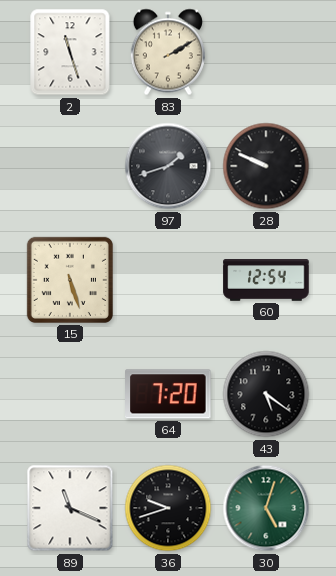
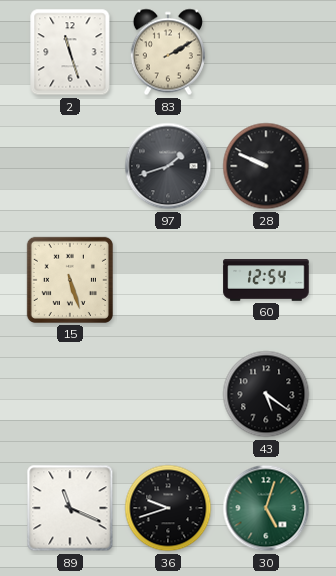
64: 7:20 -> none (168, 394)
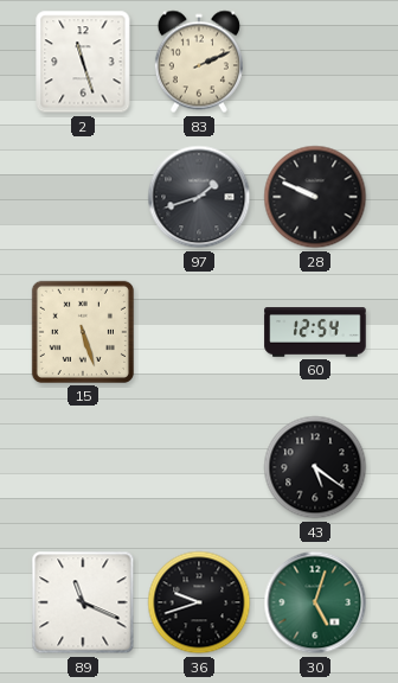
83: 2:10 -> 2:11 (199, 62)
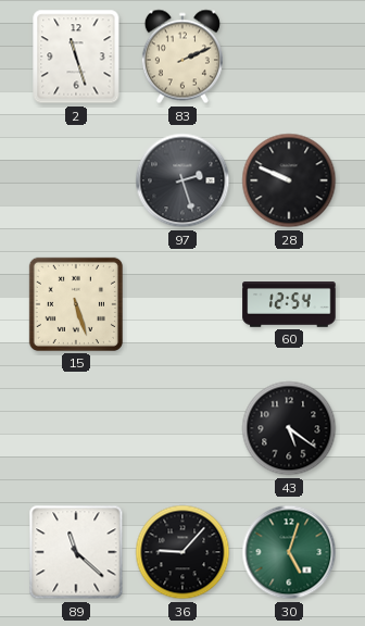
97: 1:42 -> 2:27 (182, 180)
89: 11:19 -> 11:22 (76, 552)
36: 9:42 -> 9:07 (182, 552)
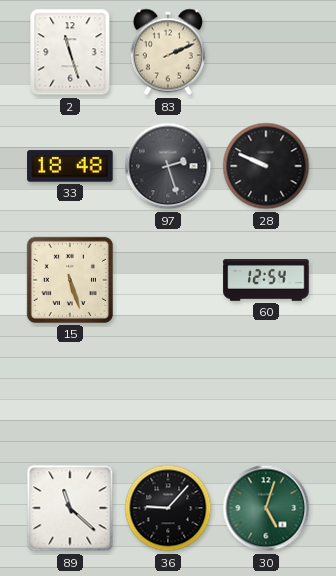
33: none -> 18:48 (70, 166)
43: 5:21 -> none (289, 428)
